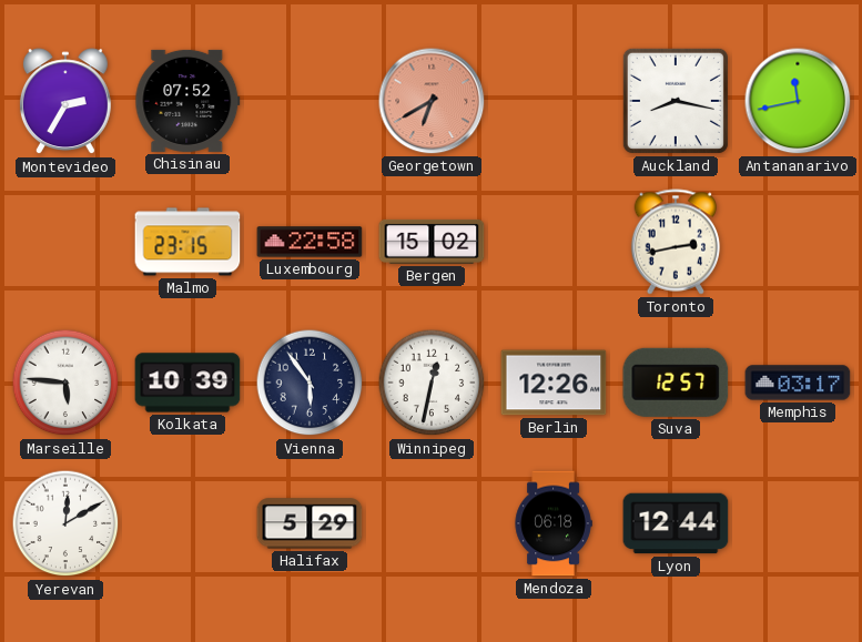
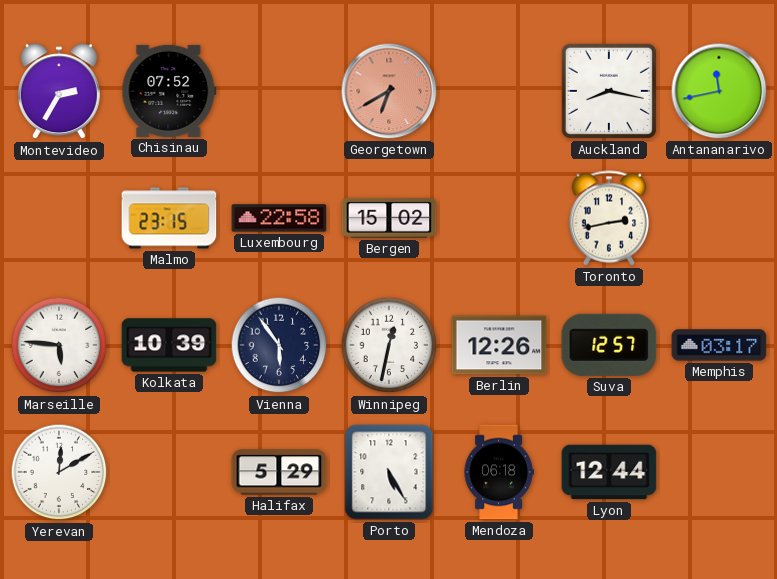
Porto: none -> 5:25 (389, 472)
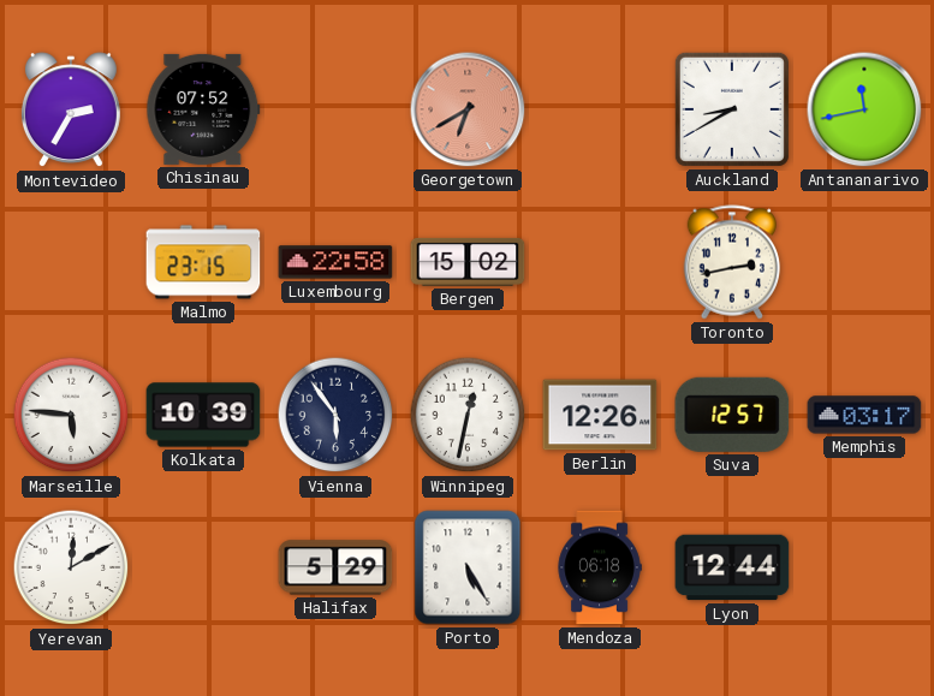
Auckland: 8:17 -> 8:40 (732, 109)
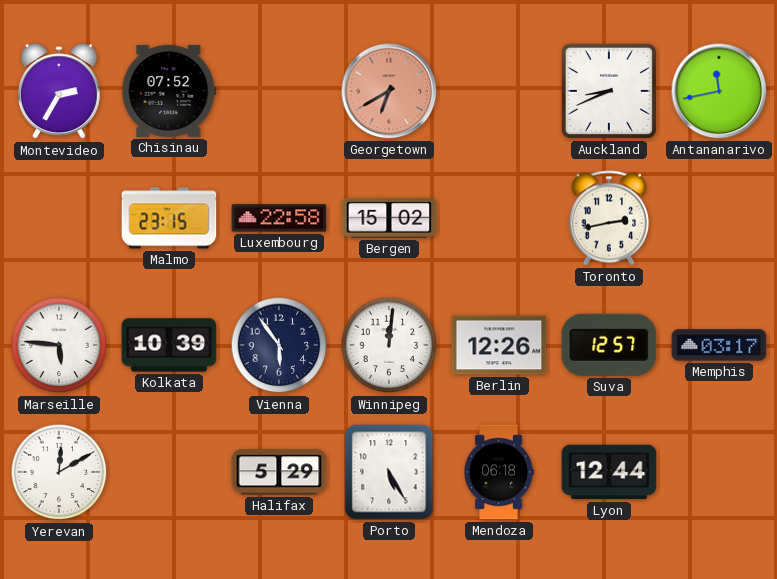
Auckland: 8:40 -> 8:41 (609, 91)
Winnipeg: 12:32 -> 12:01 (389, 345)
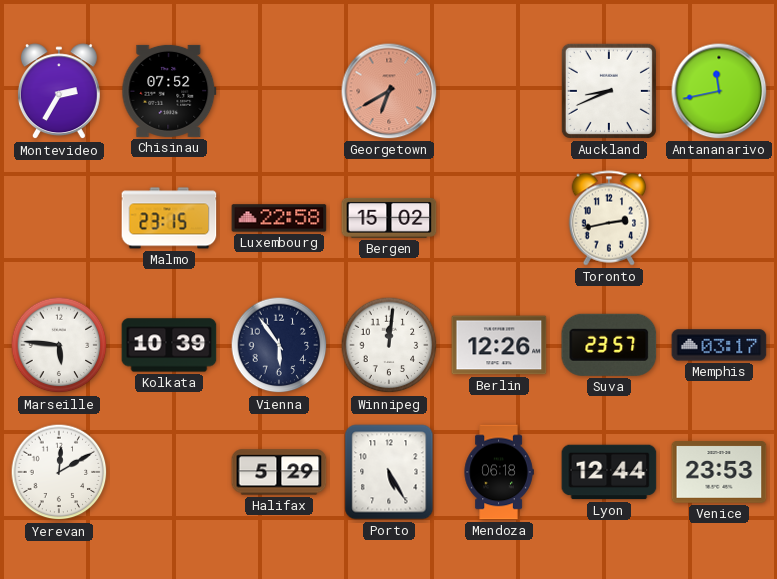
Suva: 12:57 -> 23:57 (609, 345)
Venice: none -> 23:53 (719, 472)
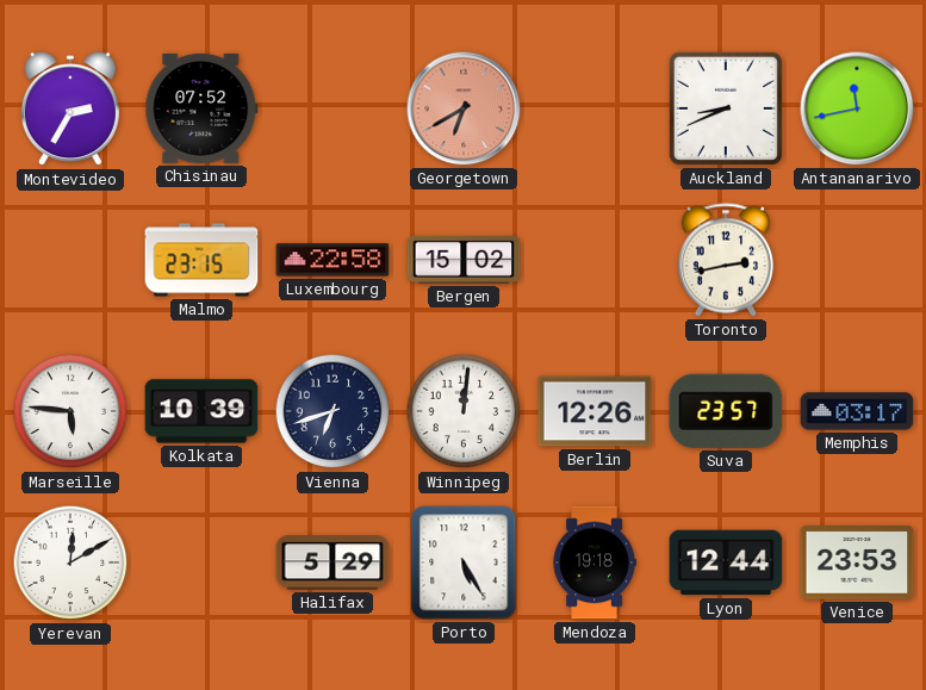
Vienna: 5:54 -> 6:42 (333, 411)
Mendoza: 06:18 -> 19:18 (595, 562)
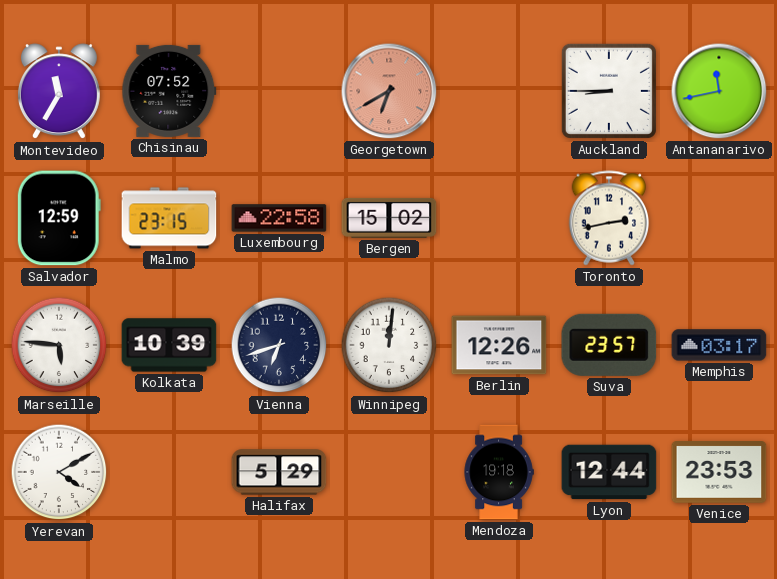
Montevideo: 2:35 -> 11:35 (59, 92)
Auckland: 8:41 -> 8:45 (609, 91)
Salvador: none -> 12:59 (59, 218)
Yerevan: 12:10 -> 4:10 (59, 472)
Porto: 5:25 -> none (464, 562)
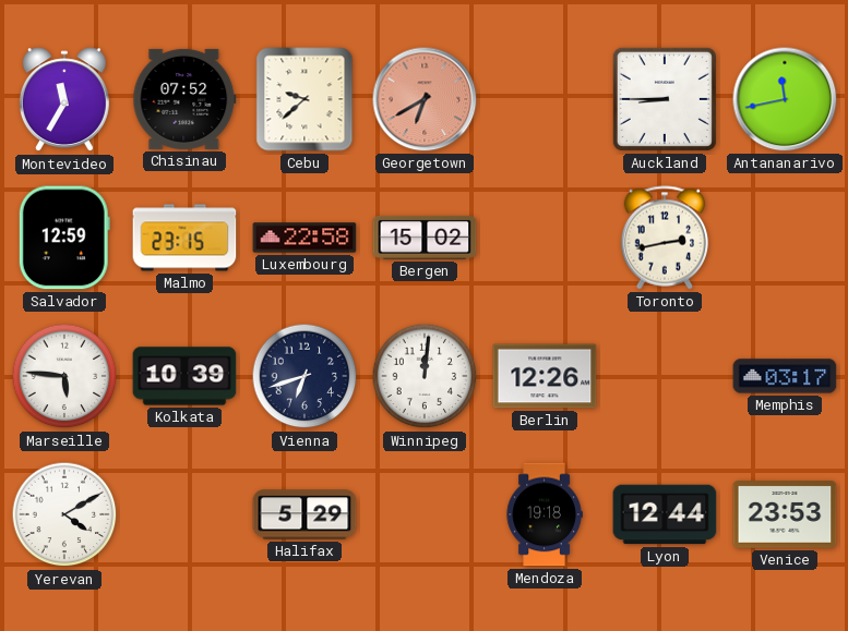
Cebu: none -> 9:38 (304, 99)
Suva: 23:57 -> none (609, 345)
